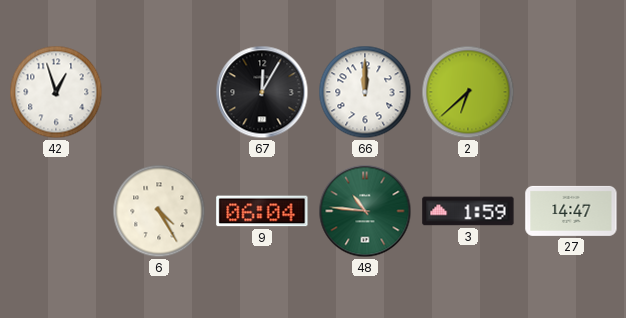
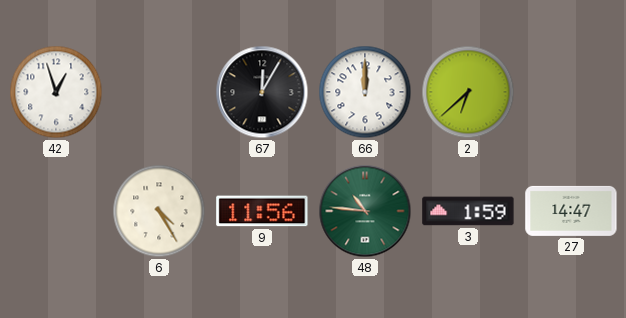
9: 06:04 -> 11:56 (262, 211)
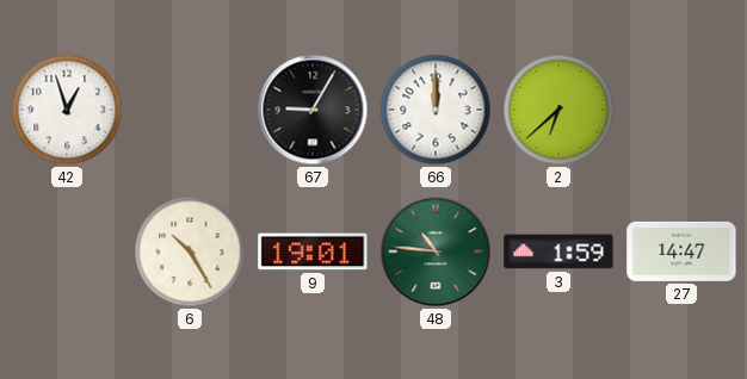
67: 12:05 -> 9:05 (313, 110)
6: 4:25 -> 10:25 (190, 251)
9: 11:56 -> 19:01 (313, 251)
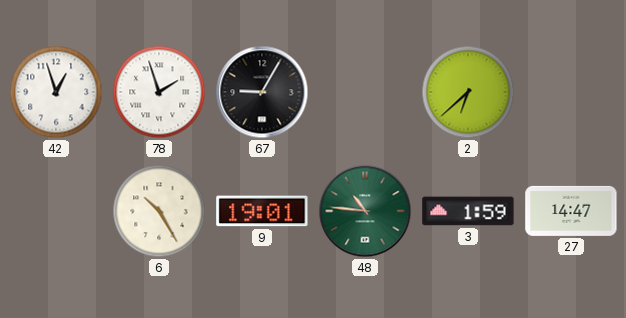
78: none -> 1:57 (159, 92)
66: 12:00 -> none (436, 110)
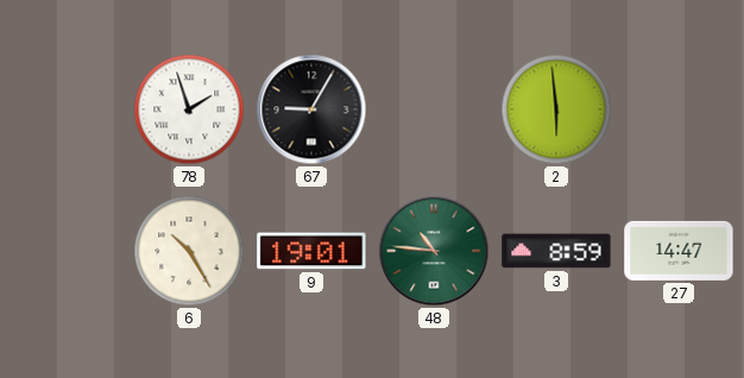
42: 12:57 -> none (56, 92)
2: 6:38 -> 5:59 (556, 109)
3: 1:59 -> 8:59 (556, 251)
